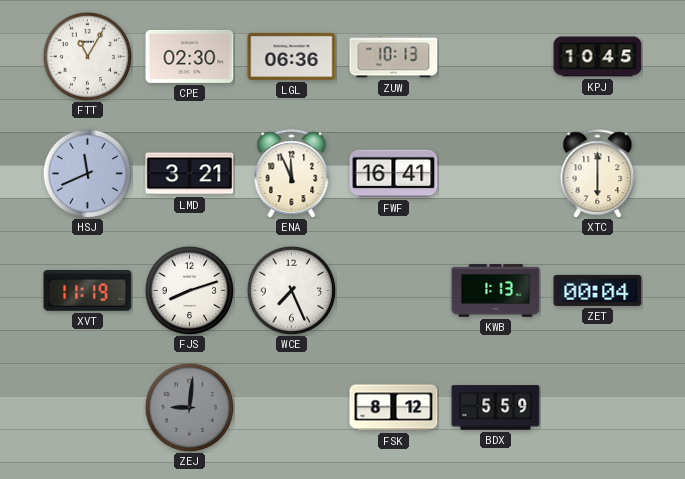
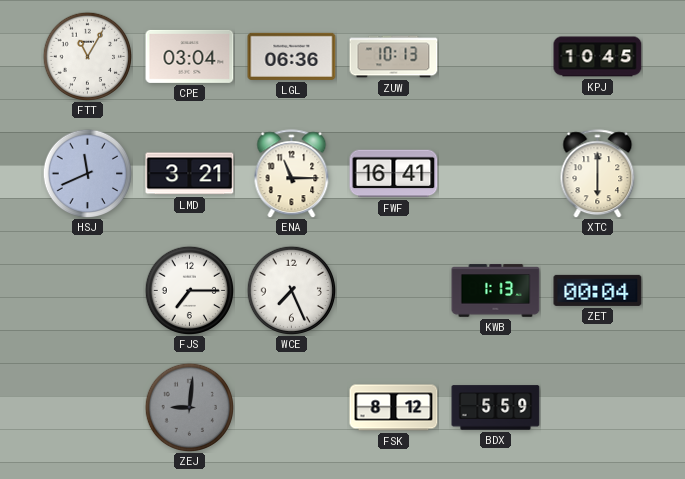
CPE: 02:30 -> 03:04 (190, 56)
ENA: 11:56 -> 11:15 (292, 174)
XVT: 11:19 -> none (88, 291)
FJS: 8:12 -> 7:15 (189, 290)
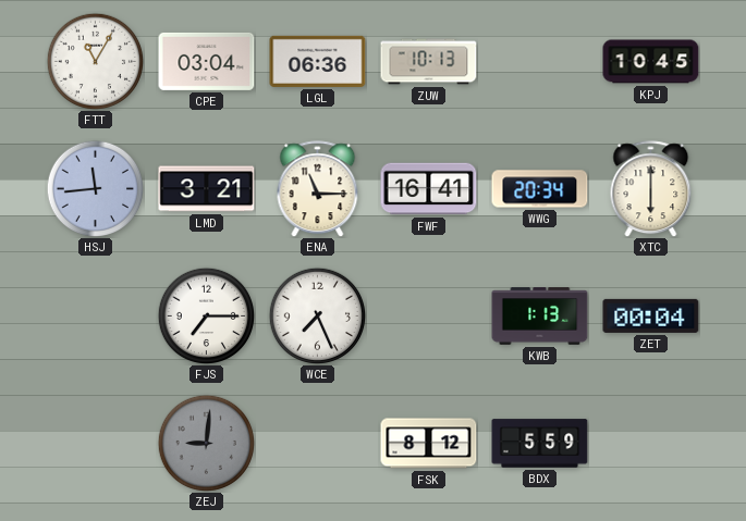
HSJ: 11:41 -> 11:44 (95, 188)
WWG: none -> 20:34 (540, 189)
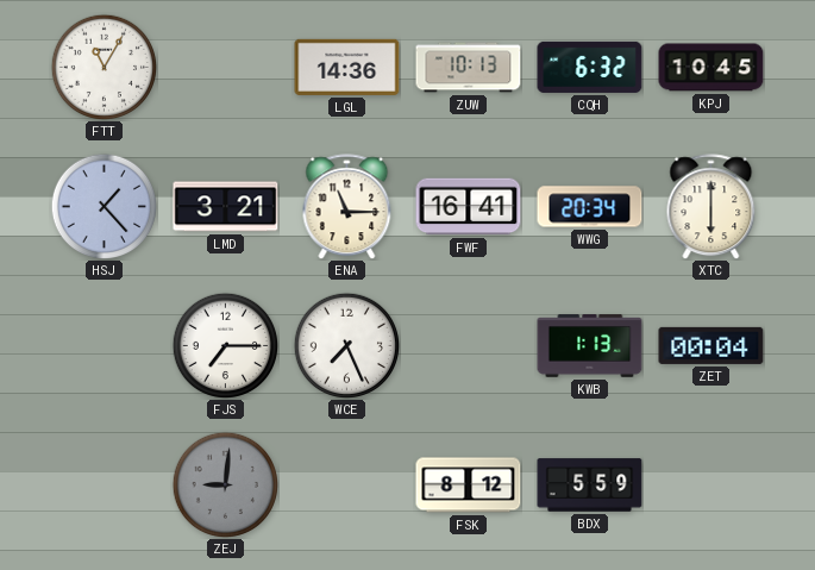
CPE: 03:04 -> none (207, 61)
LGL: 06:36 -> 14:36 (347, 67)
CQH: none -> 6:32 (590, 67)
HSJ: 11:44 -> 1:23 (104, 206)
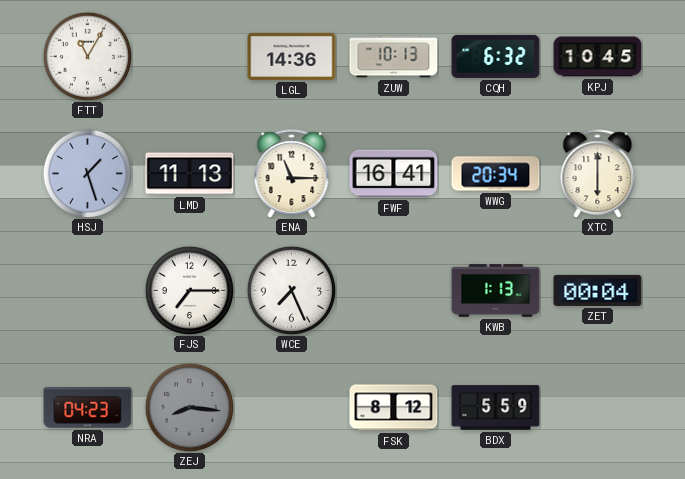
HSJ: 1:23 -> 1:27 (87, 173)
LMD: 3:21 -> 11:13 (190, 174)
NRA: none -> 04:23 (88, 408)
ZEJ: 9:01 -> 8:16 (189, 407)
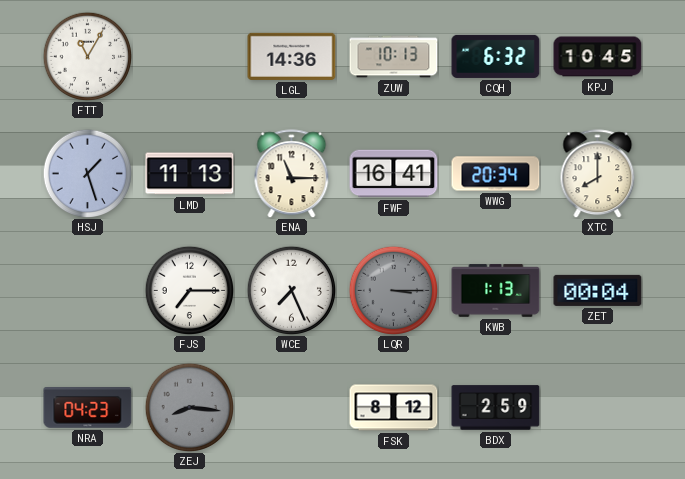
XTC: 6:00 -> 8:00 (598, 174)
LQR: none -> 3:15 (393, 290)
BDX: 5:59 -> 2:59 (496, 408)
